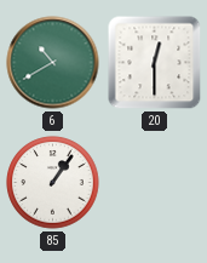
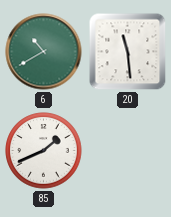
20: 12:30 -> 11:29 (128, 52)
85: 1:06 -> 1:41 (44, 151)
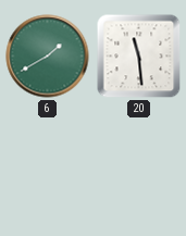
6: 10:40 -> 1:40 (48, 57)
85: 1:41 -> none (44, 151)
